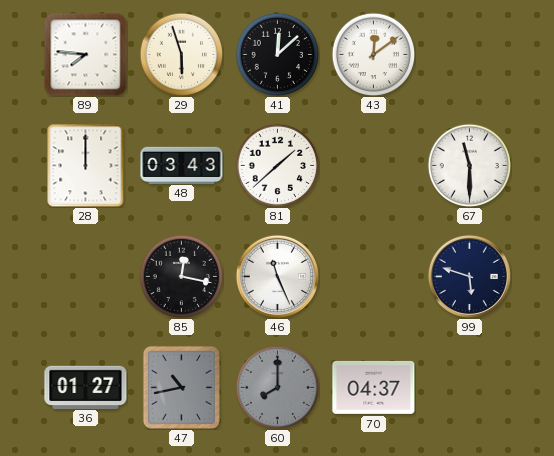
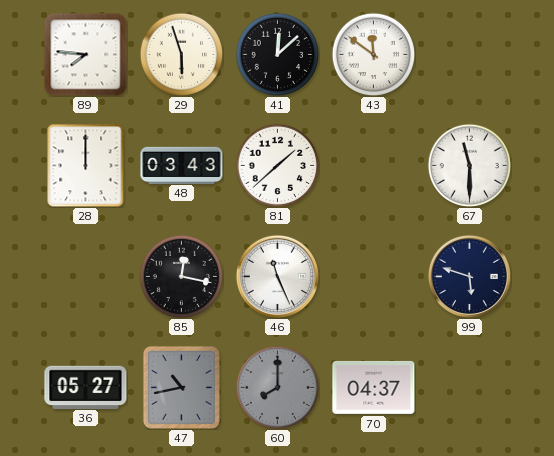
43: 12:09 -> 11:51 (373, 54)
36: 01:27 -> 05:27 (86, 387)
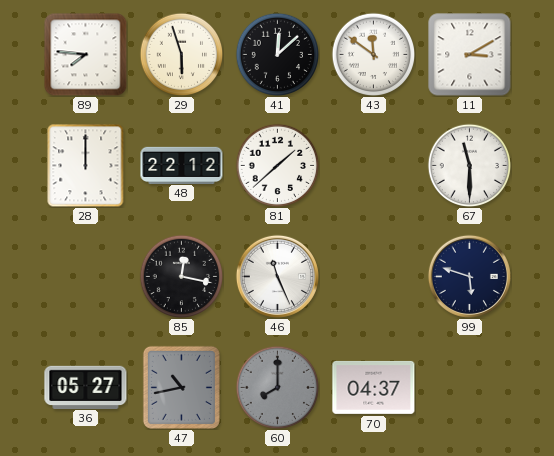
11: none -> 3:10 (470, 55)
48: 03:43 -> 22:12 (182, 165)
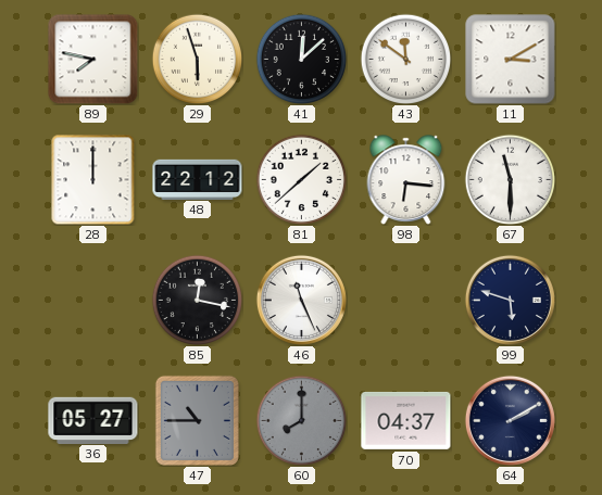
89: 7:46 -> 7:47 (92, 59)
98: none -> 6:16 (406, 180)
47: 10:43 -> 10:45 (197, 420)
64: none -> 2:10 (510, 420)
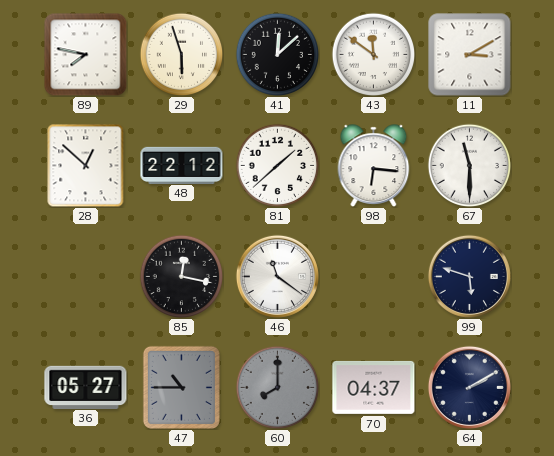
28: 12:00 -> 12:52 (86, 165)
46: 11:26 -> 11:21 (277, 276)
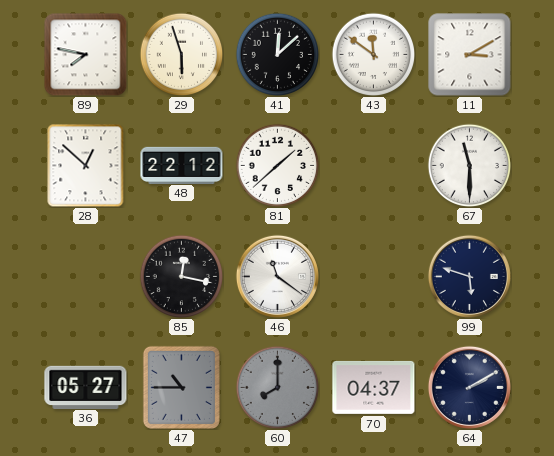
98: 6:16 -> none (374, 166)
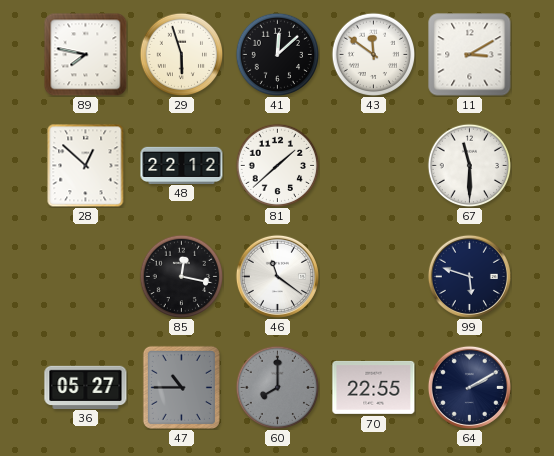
70: 04:37 -> 22:55 (374, 387)
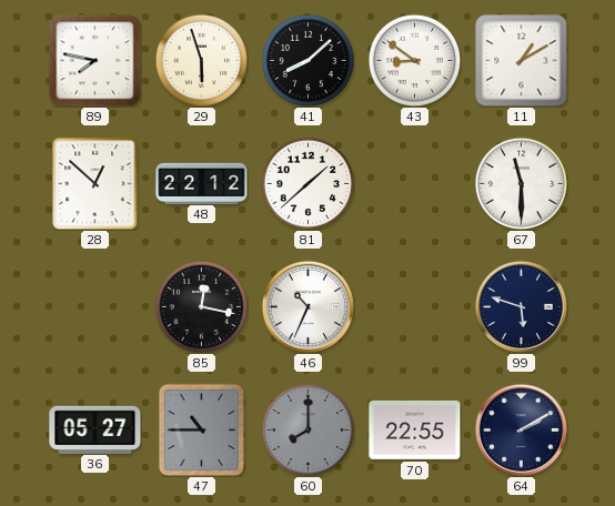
41: 12:08 -> 8:08 (307, 60)
43: 11:51 -> 8:51 (414, 60)
11: 3:10 -> 1:10 (522, 61)
46: 11:21 -> 10:34 (307, 306)
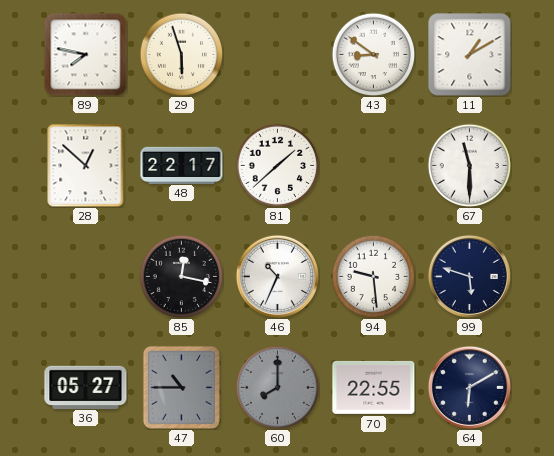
41: 8:08 -> none (307, 60)
48: 22:12 -> 22:17 (182, 165)
94: none -> 9:29 (373, 276)
64: 2:10 -> 6:10 (469, 387)
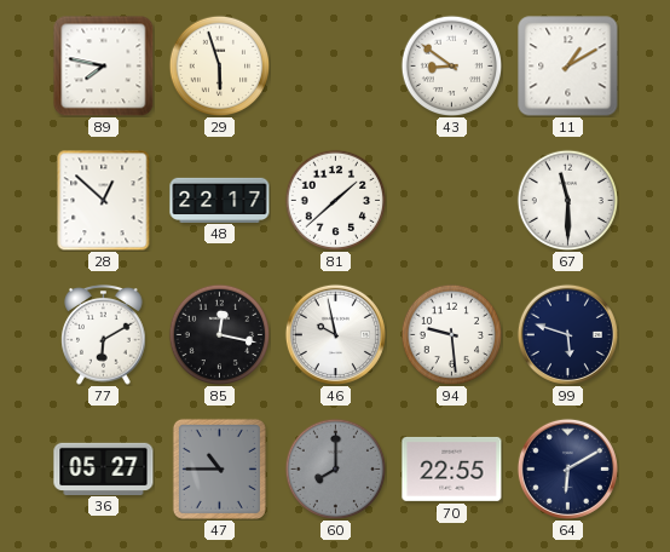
77: none -> 6:10 (104, 335)
46: 10:34 -> 9:58 (335, 334)
